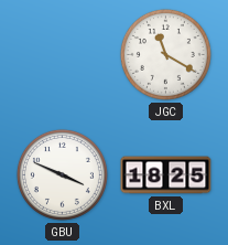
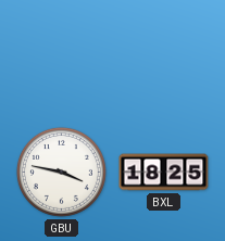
JGC: 11:20 -> none (165, 54)
GBU: 3:49 -> 3:47 (61, 172)
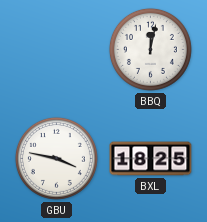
BBQ: none -> 12:02 (150, 49)
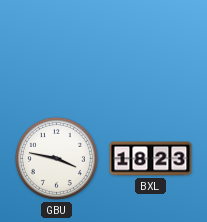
BBQ: 12:02 -> none (150, 49)
BXL: 18:25 -> 18:23 (151, 159)
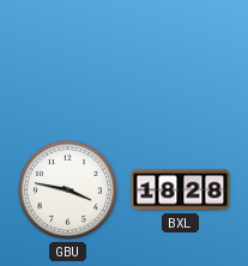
BXL: 18:23 -> 18:28 (181, 191)
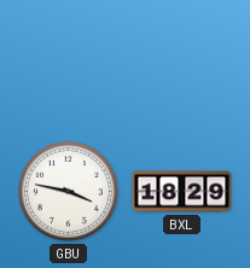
BXL: 18:28 -> 18:29 (182, 192)
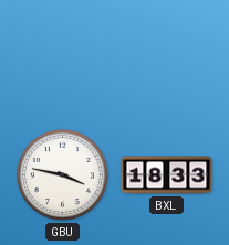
BXL: 18:29 -> 18:33 (167, 175)
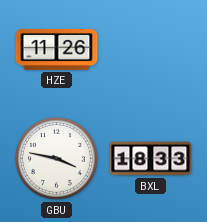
HZE: none -> 11:26 (57, 49)
